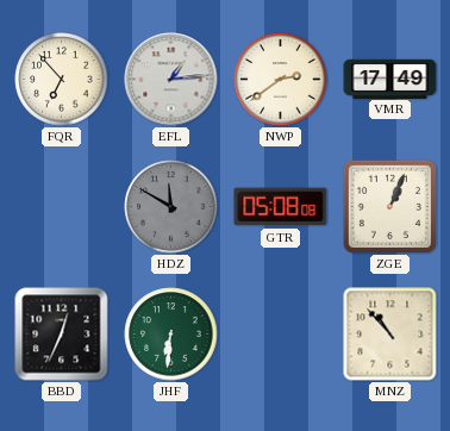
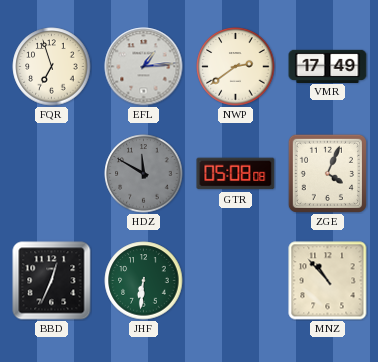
FQR: 6:53 -> 6:57 (52, 67)
ZGE: 1:04 -> 4:04 (327, 173)
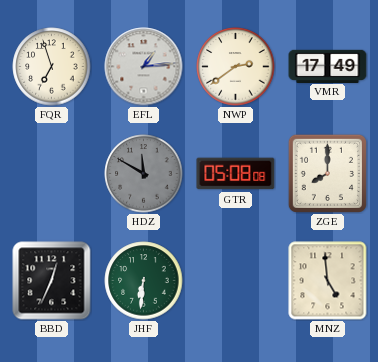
ZGE: 4:04 -> 8:00 (327, 173)
MNZ: 10:53 -> 4:59 (328, 281)
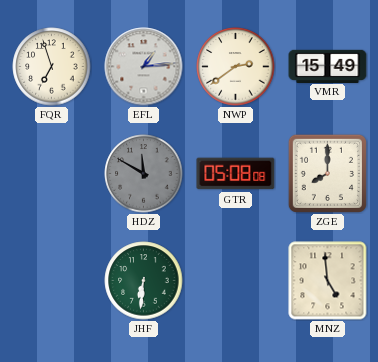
VMR: 17:49 -> 15:49 (328, 66)
BBD: 12:34 -> none (52, 281)
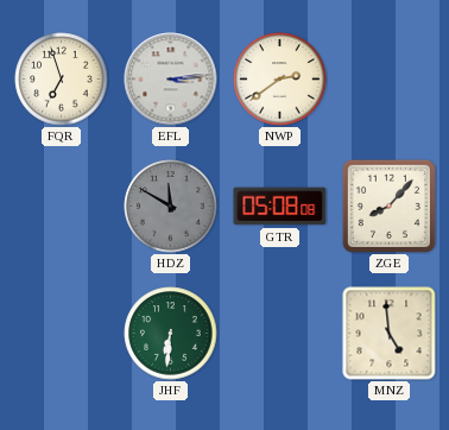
EFL: 1:14 -> 3:14 (171, 80)
VMR: 15:49 -> none (328, 66)
ZGE: 8:00 -> 8:07 (388, 205)
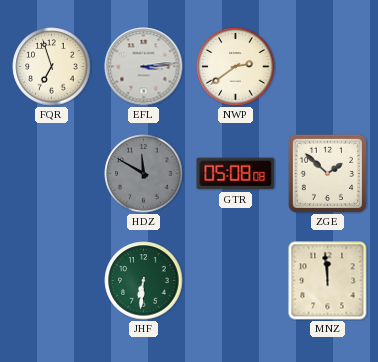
ZGE: 8:07 -> 1:52 (327, 173)
MNZ: 4:59 -> 11:59 (328, 281)
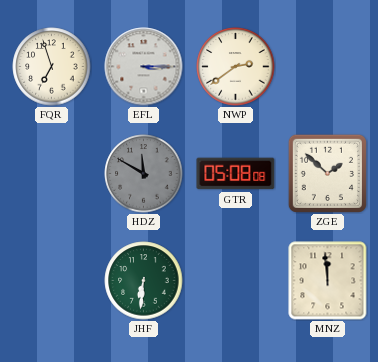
EFL: 3:14 -> 3:15 (144, 67)
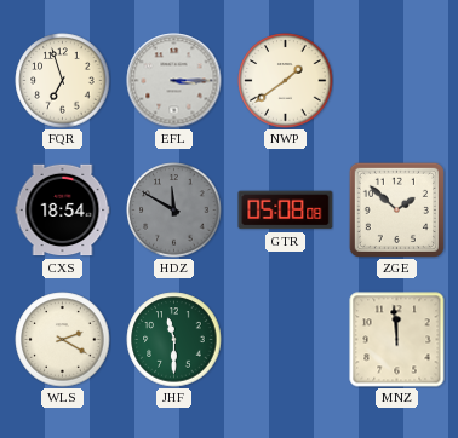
NWP: 2:39 -> 1:39 (286, 81)
CXS: none -> 18:54 (63, 211)
WLS: none -> 2:20 (63, 340)
JHF: 6:31 -> 11:30 (174, 340)
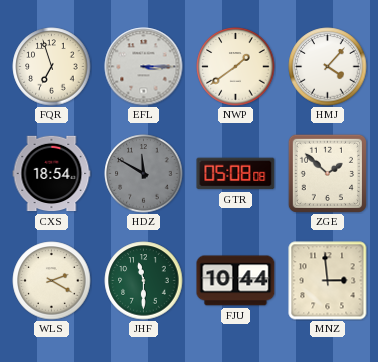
HMJ: none -> 4:07 (328, 67)
FJU: none -> 10:44 (236, 281)
MNZ: 11:59 -> 2:59 (328, 281)
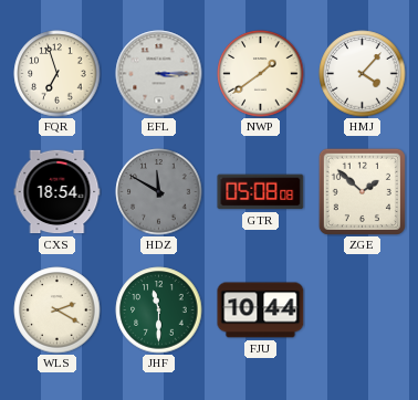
MNZ: 2:59 -> none (328, 281)
